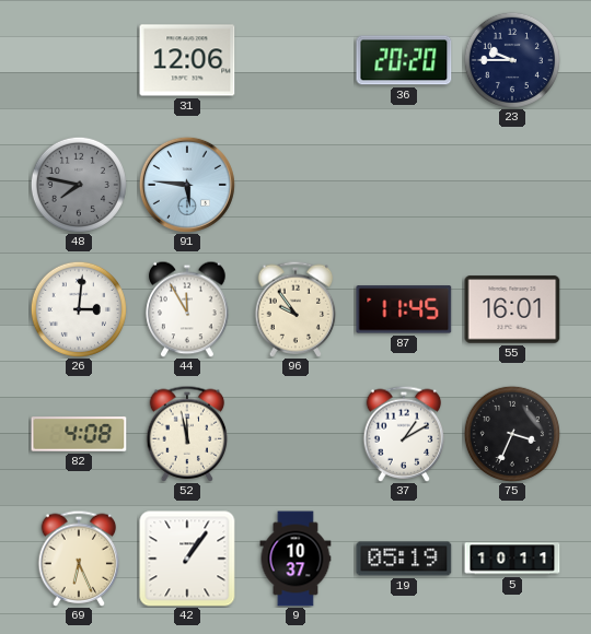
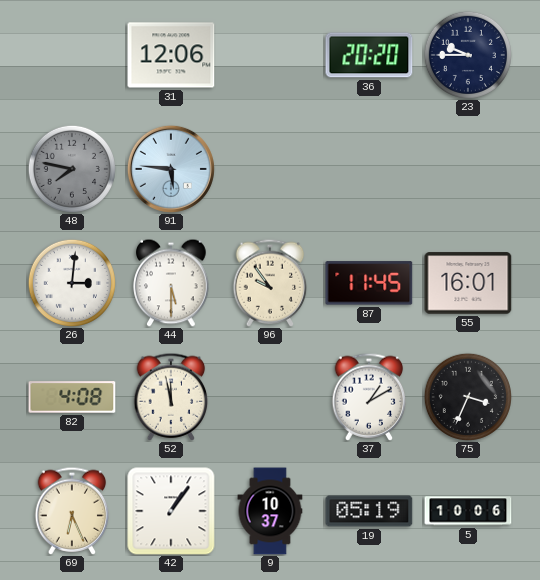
44: 11:55 -> 5:30 (171, 283)
5: 10:11 -> 10:06 (468, 511)
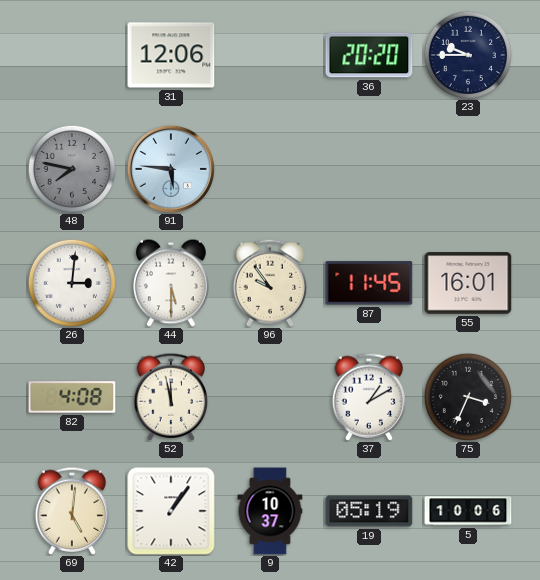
69: 6:26 -> 5:01 (72, 511)
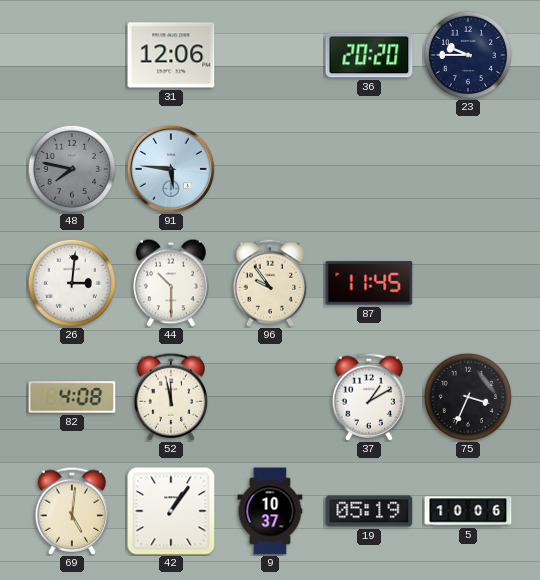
44: 5:30 -> 10:30 (171, 283)
55: 16:01 -> none (468, 283)
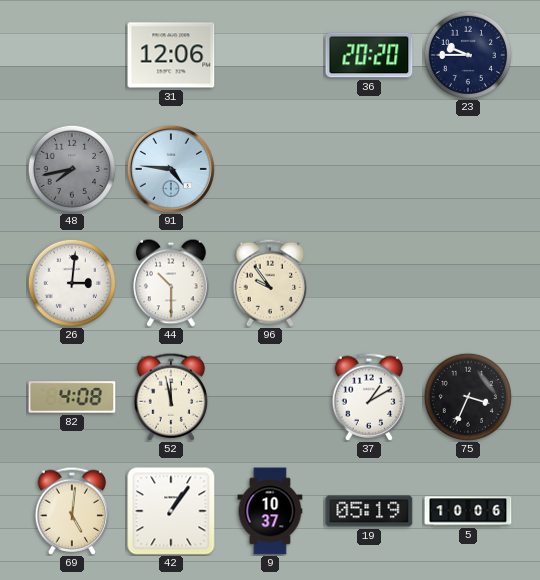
48: 7:47 -> 7:43 (72, 169)
91: 5:46 -> 4:46 (171, 169)
87: 11:45 -> none (369, 283)
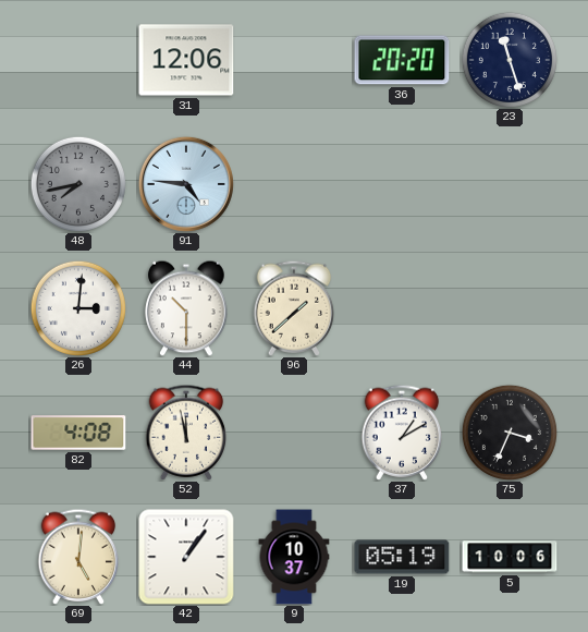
23: 9:45 -> 11:27 (510, 60)
96: 9:54 -> 1:38 (294, 308)
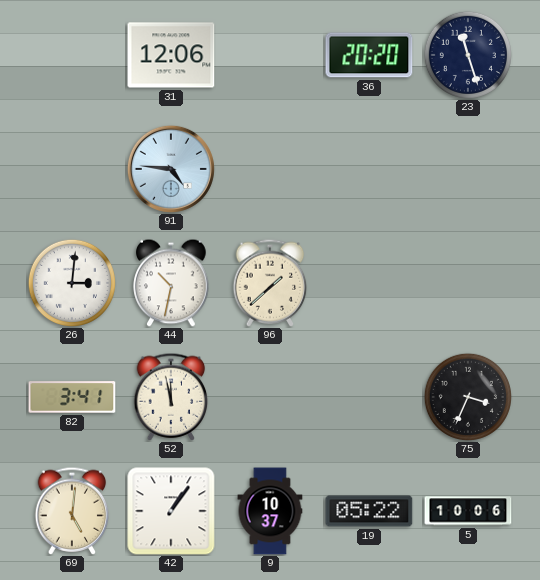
48: 7:43 -> none (78, 184)
44: 10:30 -> 10:32 (171, 283)
82: 4:08 -> 3:41 (72, 397)
37: 1:10 -> none (402, 433)
19: 05:19 -> 05:22 (369, 511)
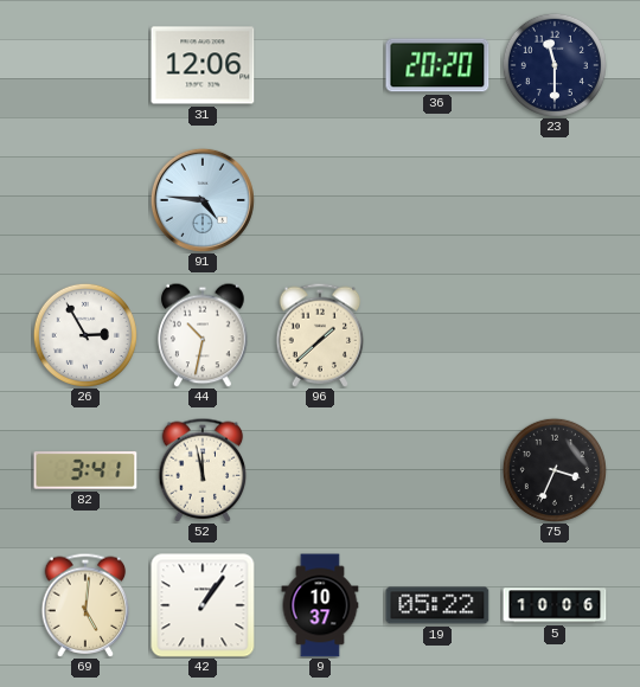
23: 11:27 -> 11:30 (555, 65)
26: 3:01 -> 2:55 (85, 335)
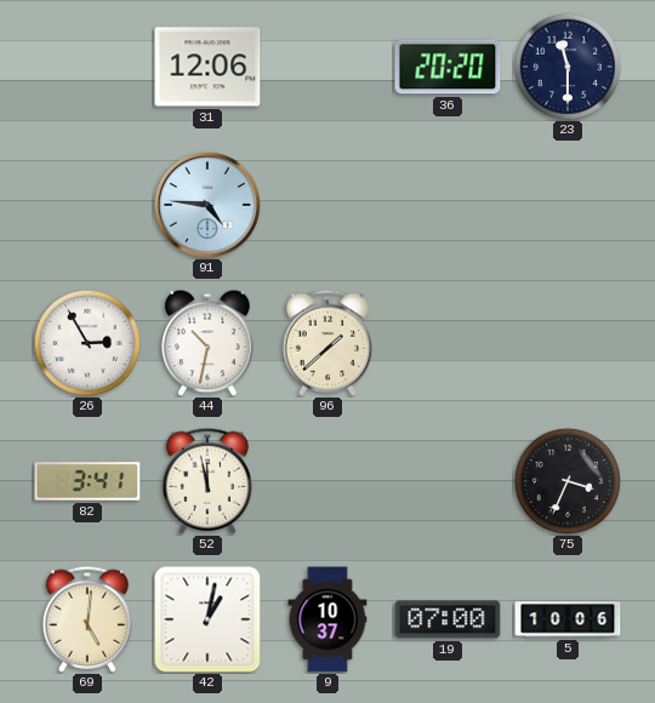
42: 1:06 -> 1:02 (207, 619)
19: 05:22 -> 07:00 (448, 619)
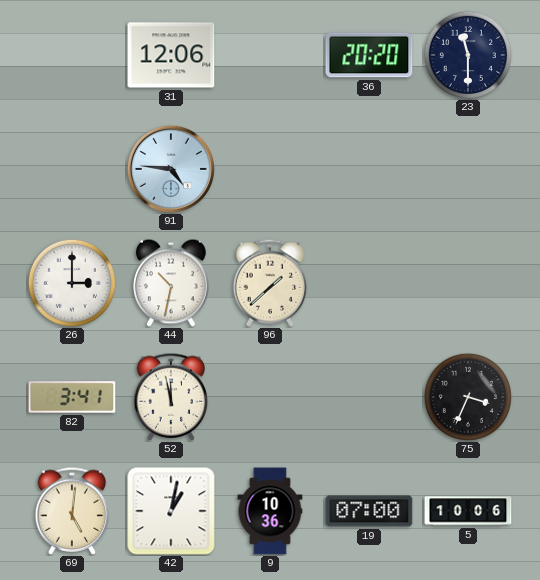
26: 2:55 -> 3:00 (72, 283)
9: 10:37 -> 10:36 (270, 511)
